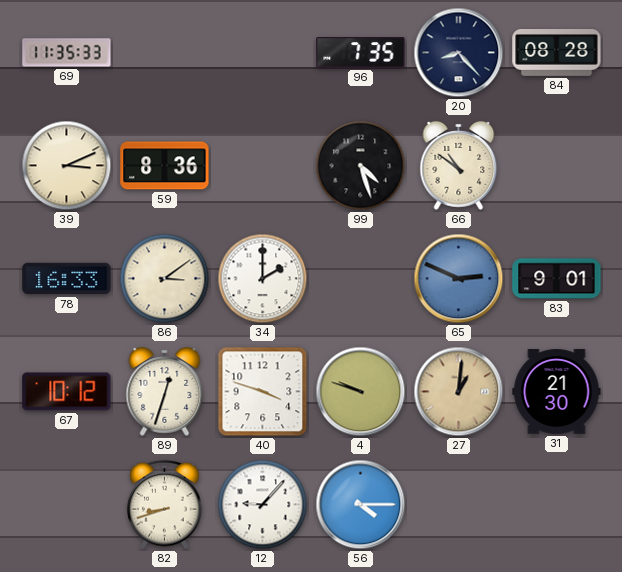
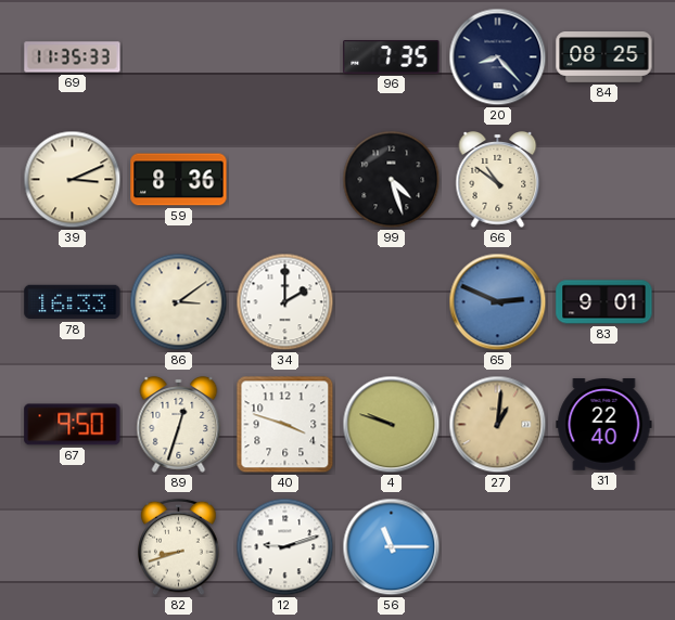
84: 08:28 -> 08:25 (604, 57)
67: 10:12 -> 9:50 (73, 425)
31: 21:30 -> 22:40 (604, 425)
12: 9:07 -> 9:12 (285, 547)
56: 4:15 -> 11:15 (392, 547)
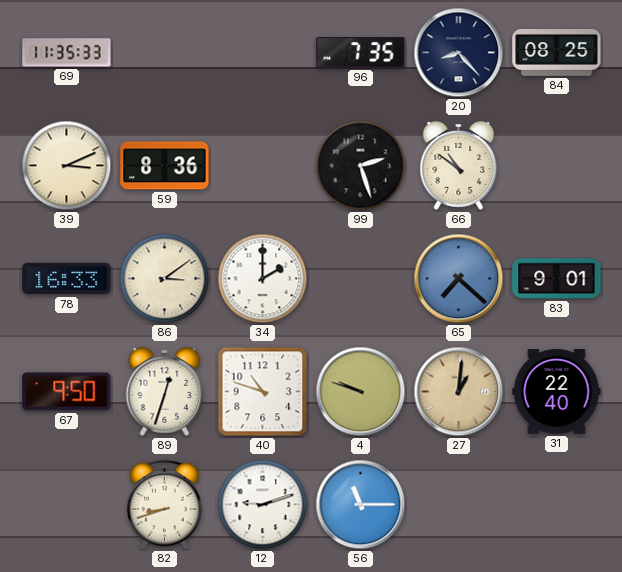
99: 4:27 -> 2:27 (361, 166)
65: 2:49 -> 7:22 (459, 279)
40: 3:48 -> 10:48 (263, 392)
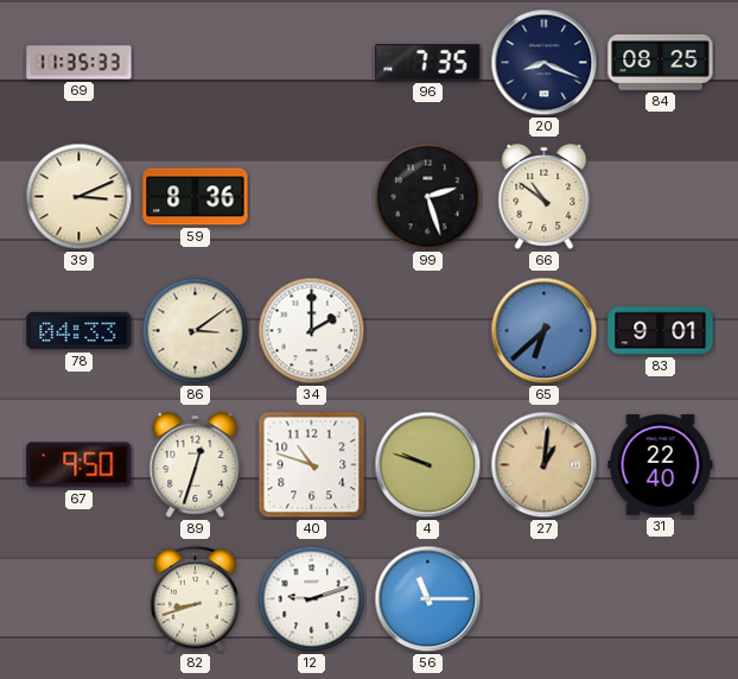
20: 8:23 -> 8:19 (545, 63)
78: 16:33 -> 04:33 (79, 331)
65: 7:22 -> 6:38 (545, 331)
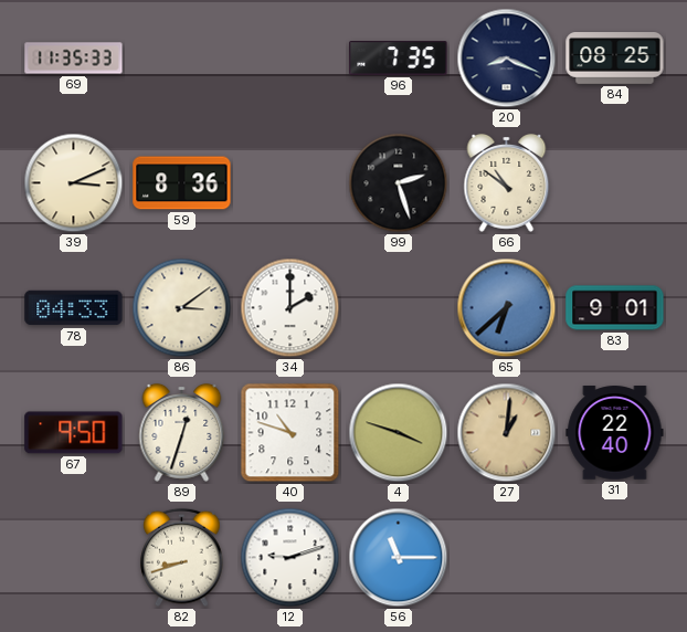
4: 9:48 -> 3:48 (399, 433)
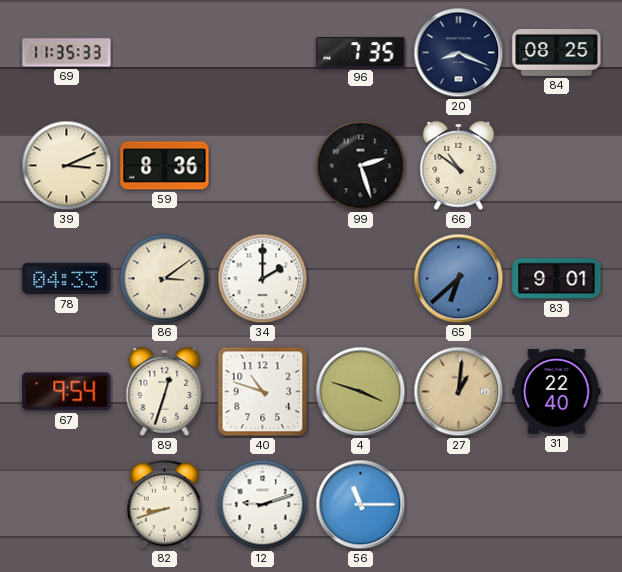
67: 9:50 -> 9:54 (67, 392)
